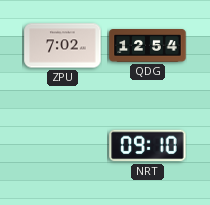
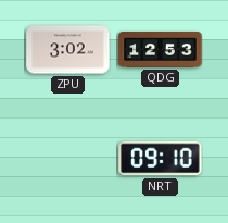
ZPU: 7:02 -> 3:02 (68, 50)
QDG: 12:54 -> 12:53 (161, 50)
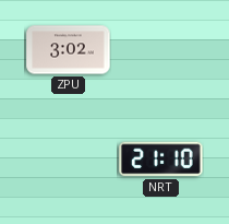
QDG: 12:53 -> none (161, 50)
NRT: 09:10 -> 21:10 (161, 160)
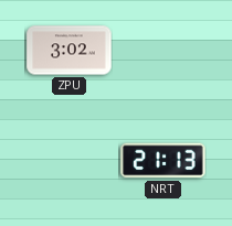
NRT: 21:10 -> 21:13 (164, 161)
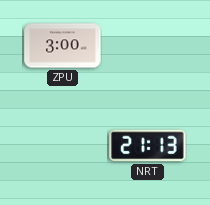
ZPU: 3:02 -> 3:00 (63, 46)
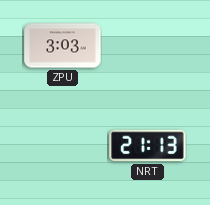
ZPU: 3:00 -> 3:03 (63, 46)
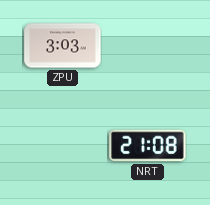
NRT: 21:13 -> 21:08 (148, 146)
